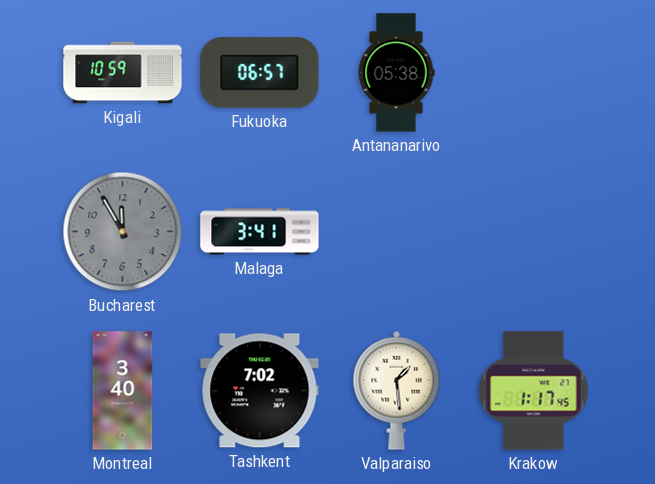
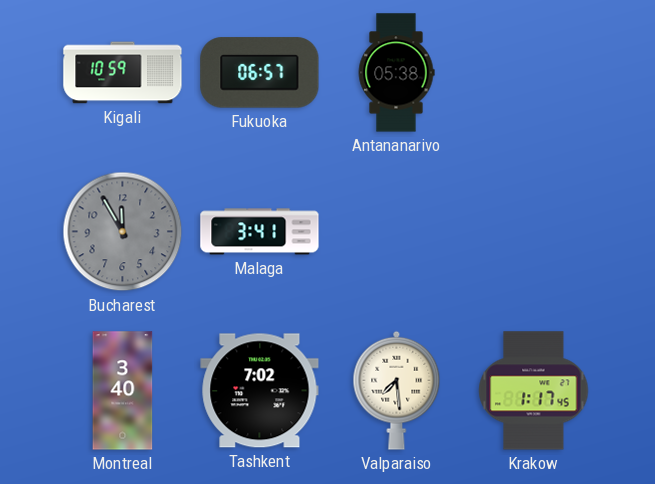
Valparaiso: 1:29 -> 7:29 (397, 390)
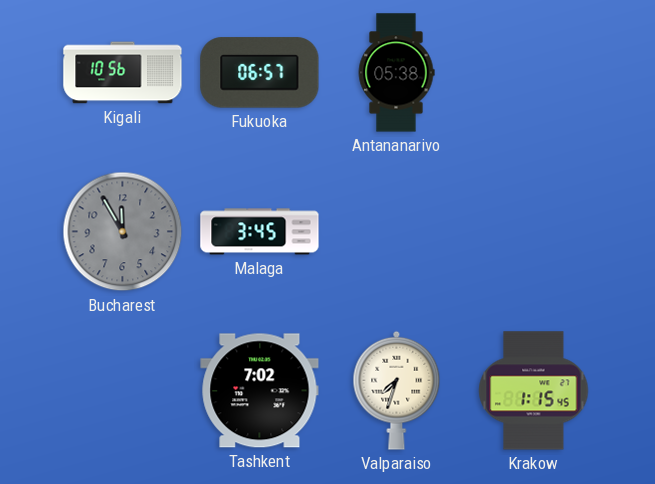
Kigali: 10:59 -> 10:56 (123, 73)
Malaga: 3:41 -> 3:45 (260, 232)
Montreal: 3:40 -> none (123, 391)
Valparaiso: 7:29 -> 7:33 (397, 390)
Krakow: 1:17 -> 1:15 (534, 391)
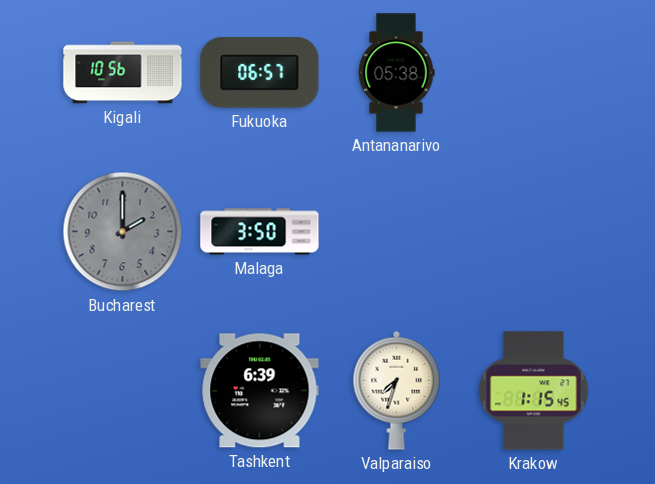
Bucharest: 11:55 -> 2:00 (123, 232)
Malaga: 3:45 -> 3:50 (260, 232)
Tashkent: 7:02 -> 6:39 (260, 391)
